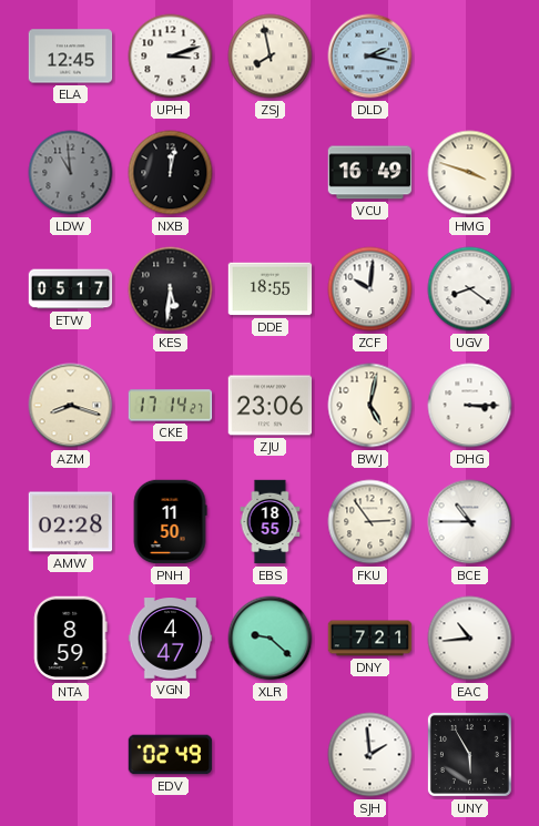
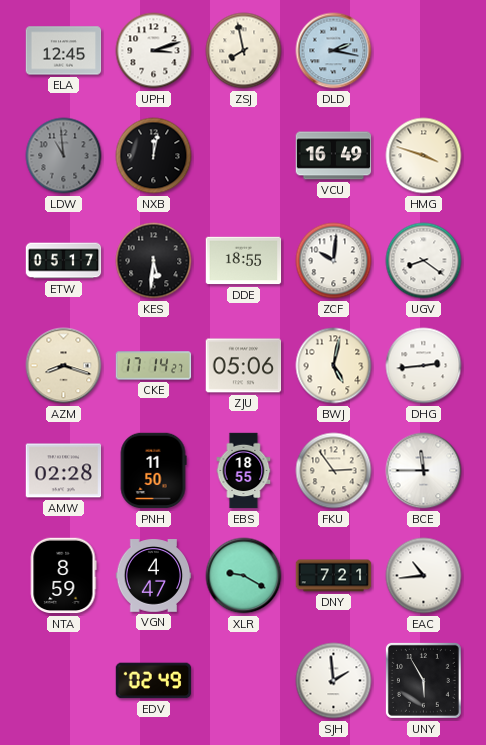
ZJU: 23:06 -> 05:06 (244, 366)
DHG: 3:15 -> 2:44 (424, 366)
BCE: 10:45 -> 11:45 (424, 471)
XLR: 9:22 -> 9:20 (244, 576)
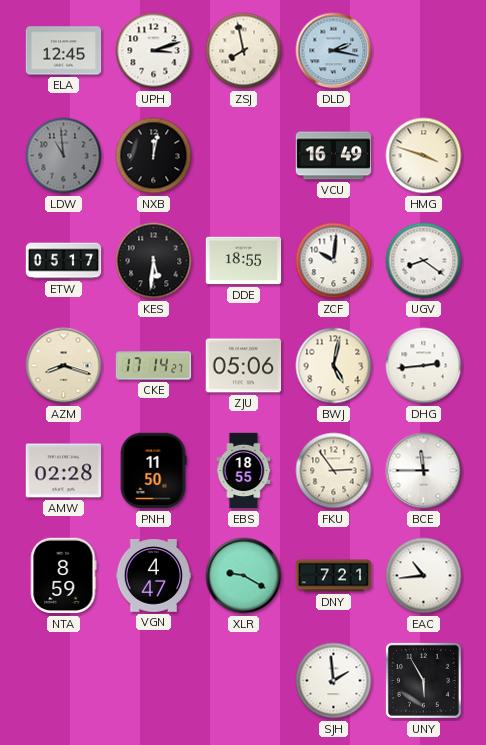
EDV: 02:49 -> none (154, 681)
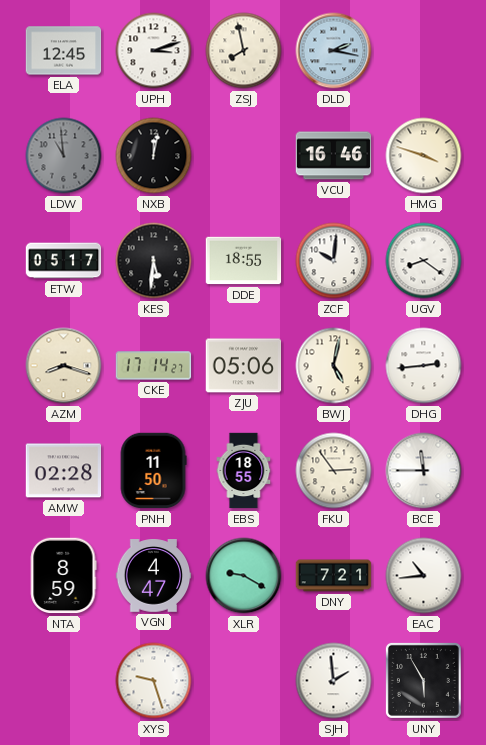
VCU: 16:49 -> 16:46 (334, 156)
XYS: none -> 9:27 (154, 681)
